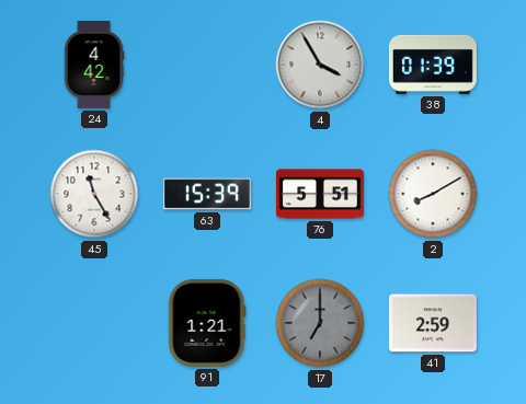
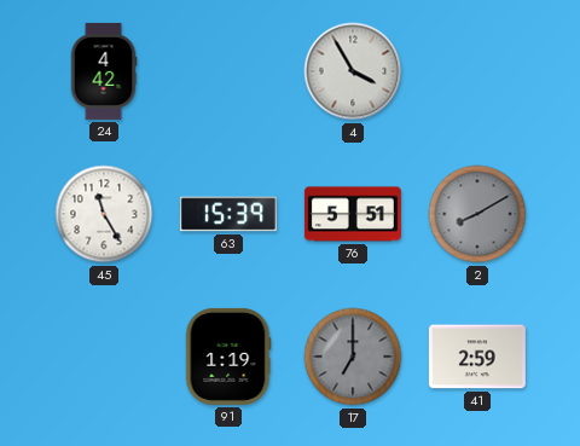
38: 01:39 -> none (433, 65)
2 dial: white -> grey (477, 214)
91: 1:21 -> 1:19 (228, 357)
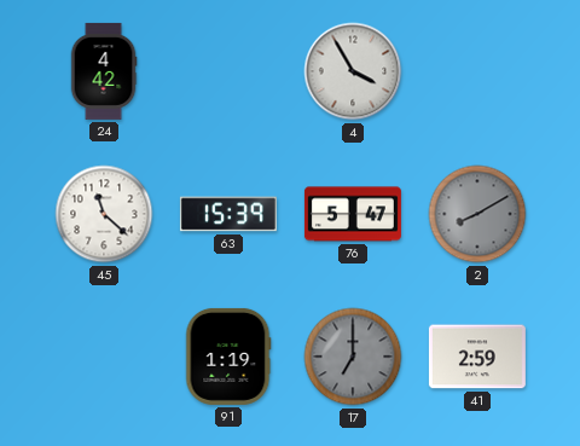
45: 11:25 -> 11:22 (104, 214)
76: 5:51 -> 5:47 (353, 214)
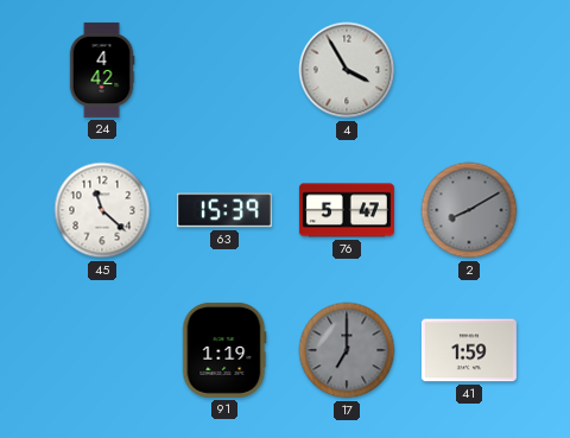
41: 2:59 -> 1:59 (469, 350)
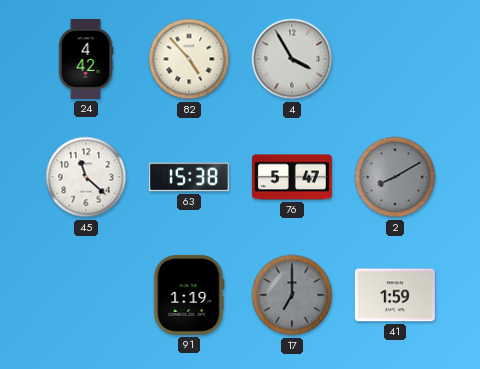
82: none -> 4:53 (189, 59)
63: 15:39 -> 15:38 (189, 177)
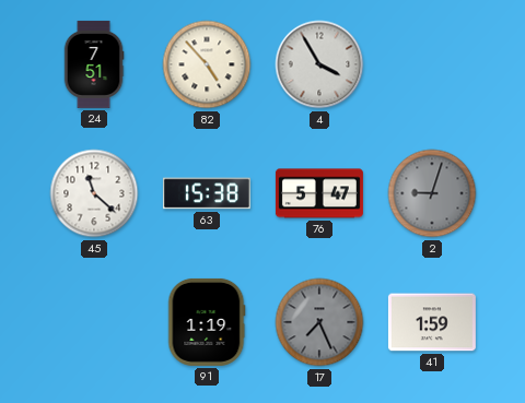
24: 4:42 -> 7:51 (94, 64)
2: 8:10 -> 9:03 (432, 193)
17: 7:00 -> 7:26 (319, 322)
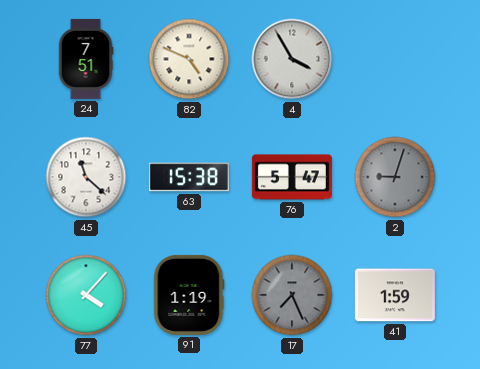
82: 4:53 -> 4:49 (189, 59)
77: none -> 4:07 (86, 295)
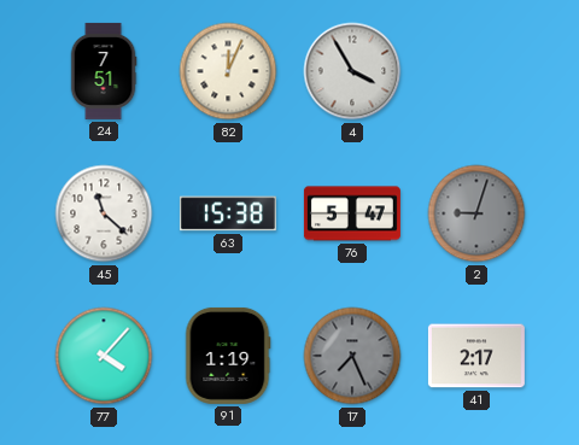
82: 4:49 -> 12:04 (228, 71)
41: 1:59 -> 2:17 (476, 356)
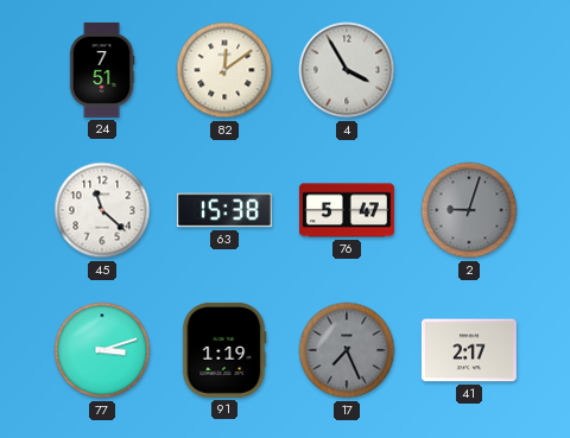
82: 12:04 -> 12:09 (224, 70)
77: 4:07 -> 3:12 (102, 350)
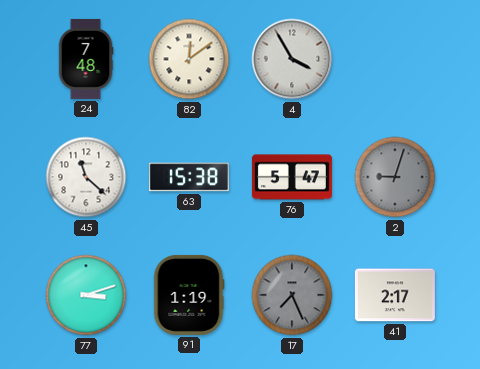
24: 7:51 -> 7:48 (86, 59)
